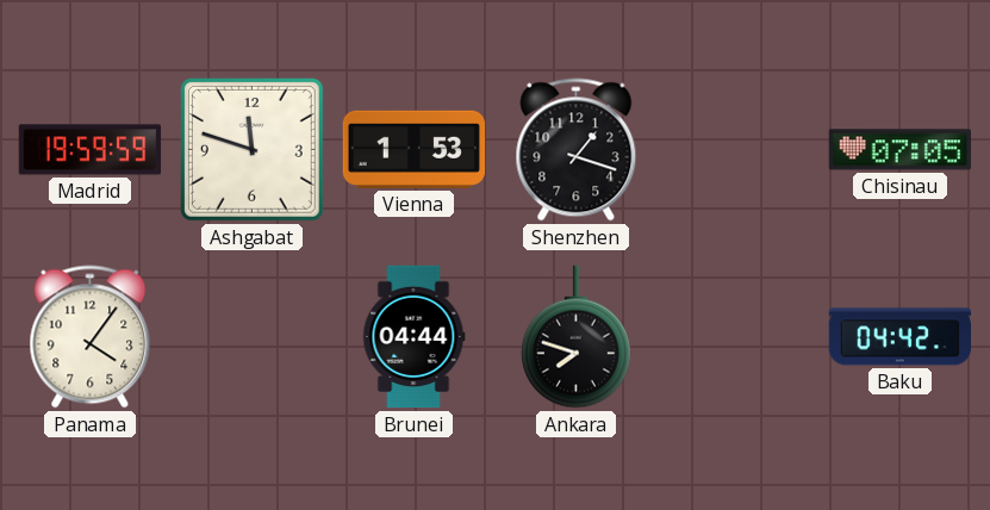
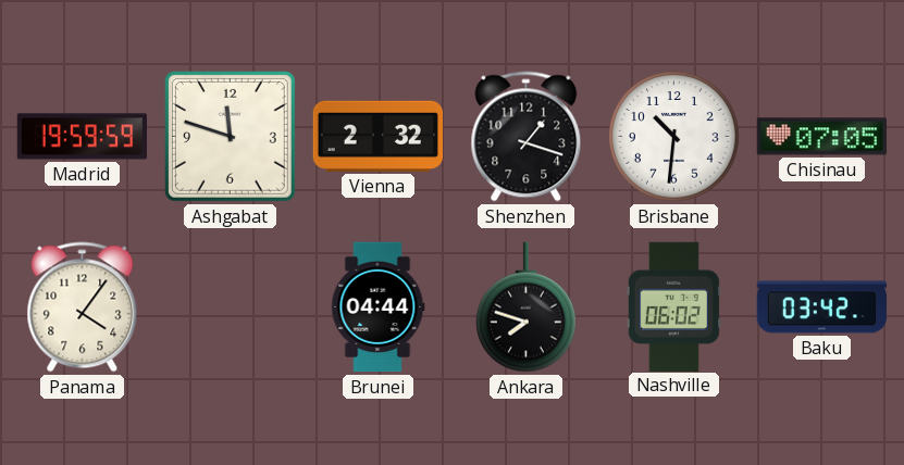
Vienna: 1:53 -> 2:32 (377, 136)
Brisbane: none -> 10:31 (674, 137)
Nashville: none -> 06:02 (673, 306)
Baku: 04:42 -> 03:42 (821, 307)
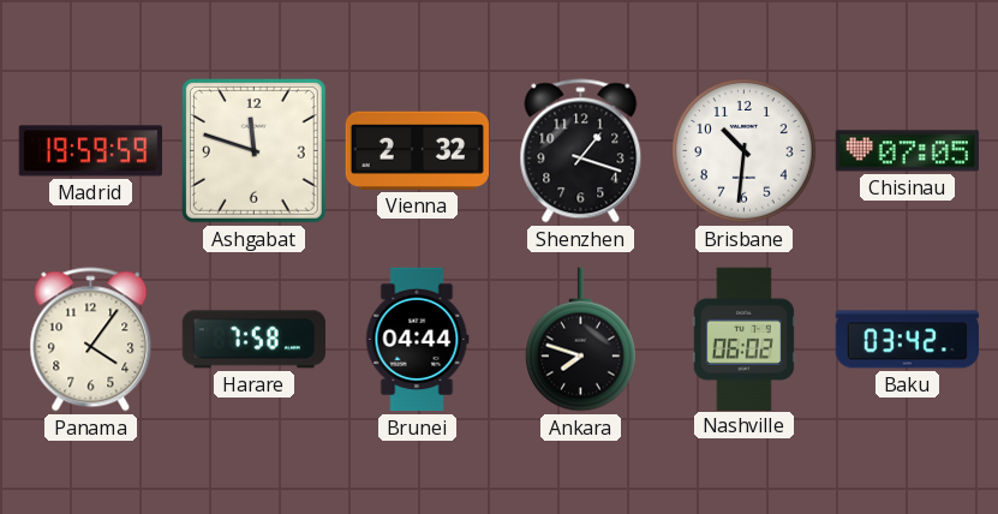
Harare: none -> 7:58 (253, 340)
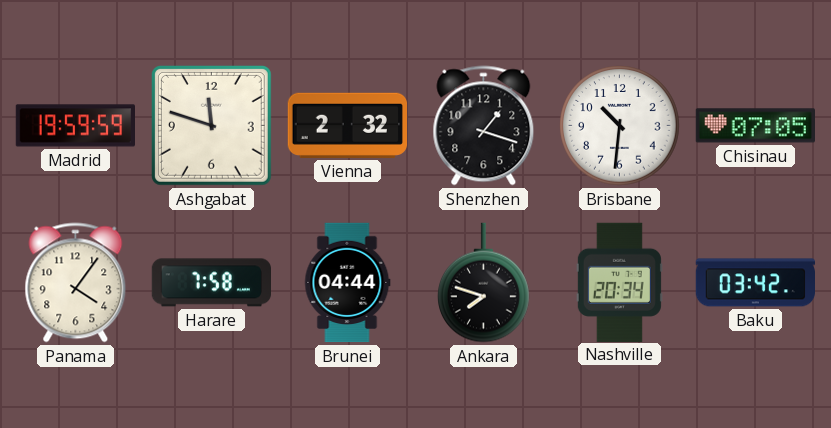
Nashville: 06:02 -> 20:34 (619, 282)
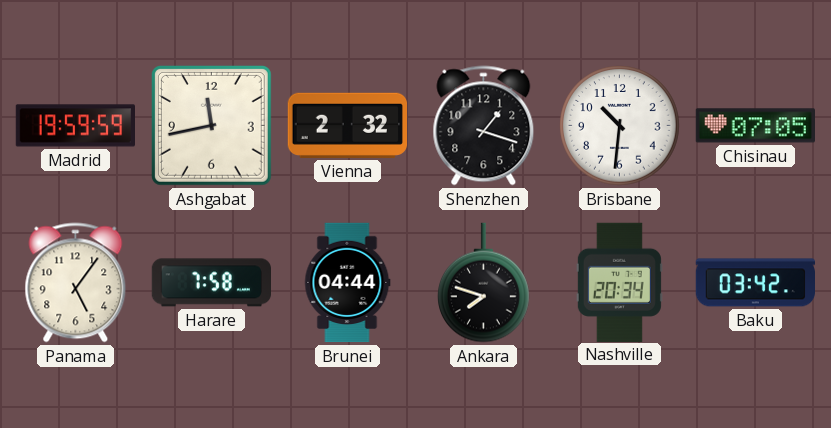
Ashgabat: 11:48 -> 11:43 (211, 125)
Panama: 4:06 -> 5:06 (76, 283)
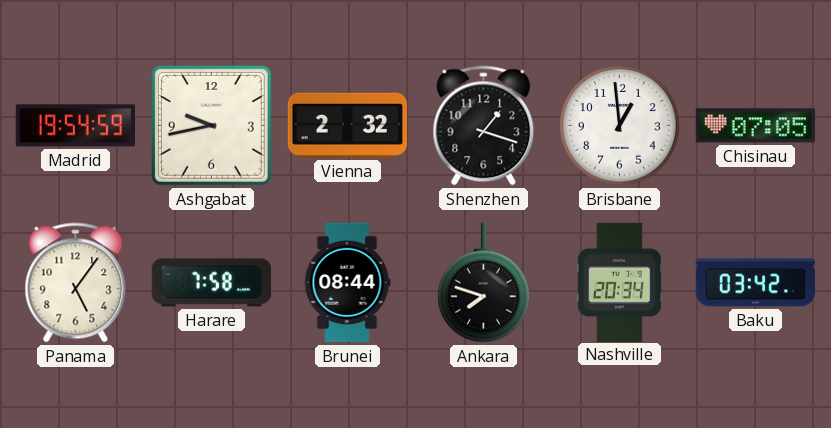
Madrid: 19:59 -> 19:54 (75, 126)
Ashgabat: 11:43 -> 9:43 (211, 125)
Brisbane: 10:31 -> 12:59 (620, 126)
Brunei: 04:44 -> 08:44 (348, 283)
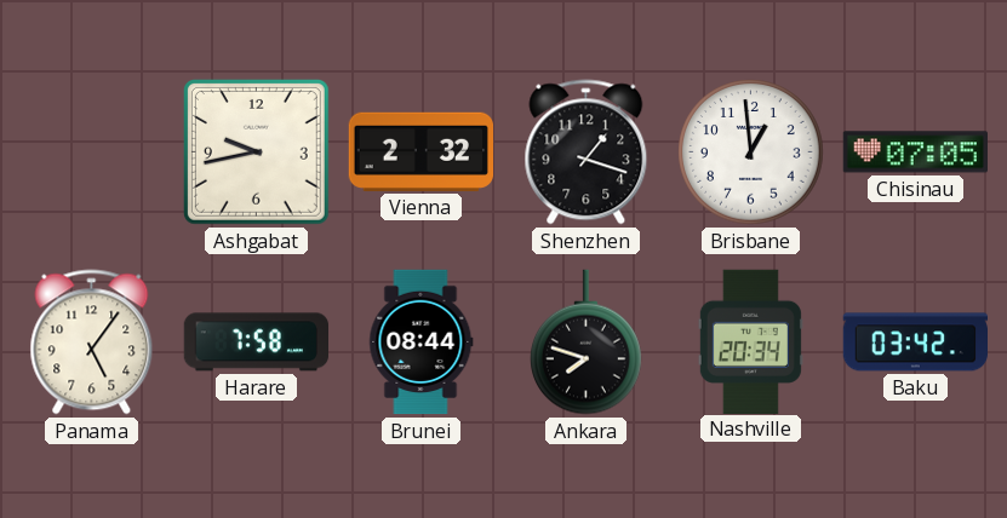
Madrid: 19:54 -> none (75, 126)
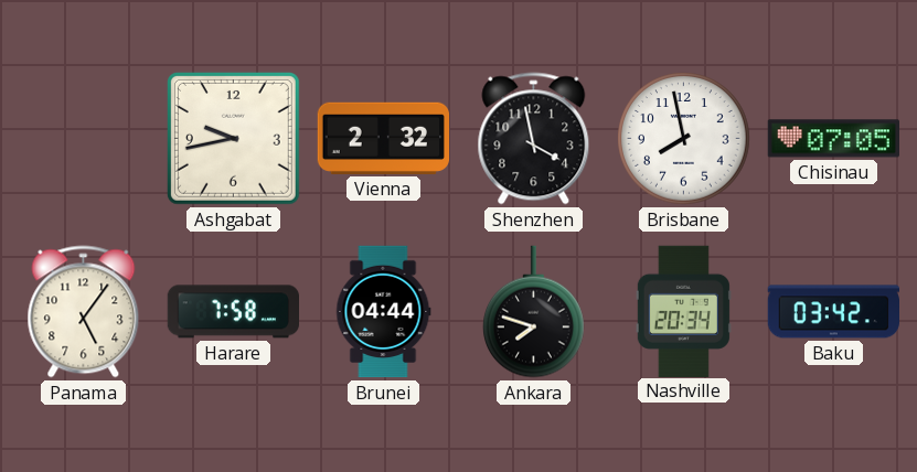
Shenzhen: 1:18 -> 3:58 (534, 139)
Brisbane: 12:59 -> 7:58 (684, 139)
Brunei: 08:44 -> 04:44 (384, 312)
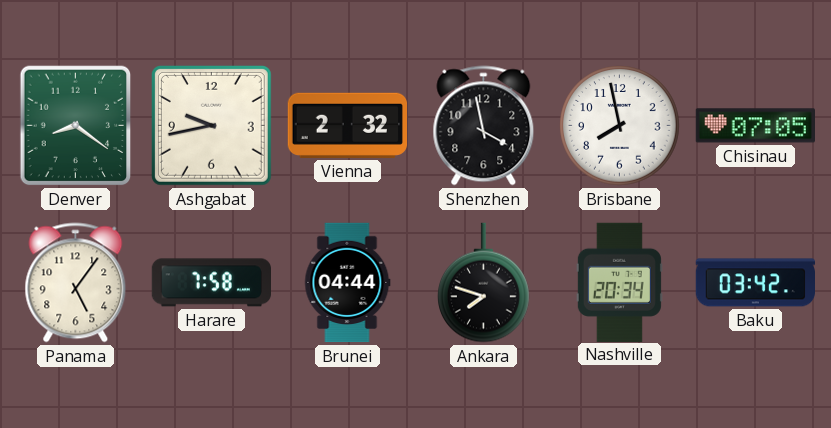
Denver: none -> 8:21 (76, 126)
